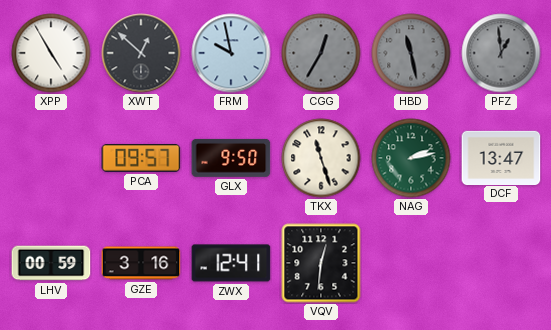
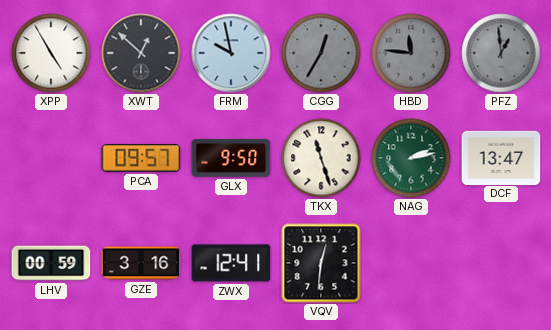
HBD: 11:28 -> 11:46 (411, 53)
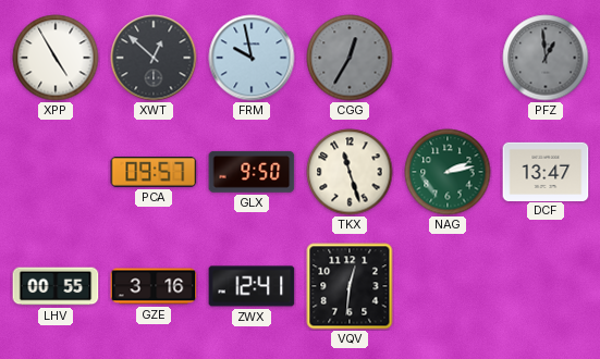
HBD: 11:46 -> none (411, 53)
LHV: 00:59 -> 00:55 (56, 286)
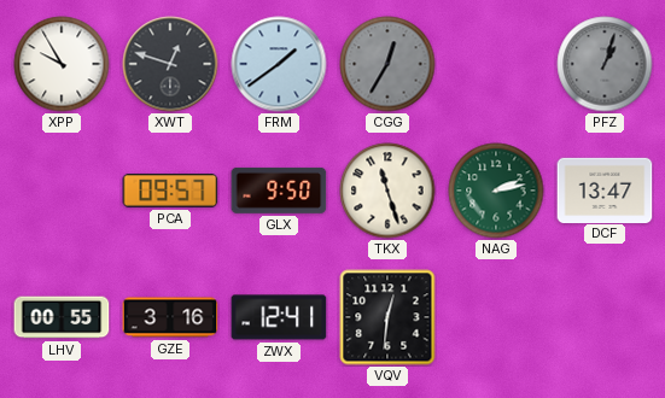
XPP: 4:55 -> 9:55 (62, 64)
XWT: 12:52 -> 12:48 (170, 64)
FRM: 9:58 -> 1:39 (279, 64)
PFZ: 12:59 -> 1:03 (605, 64)
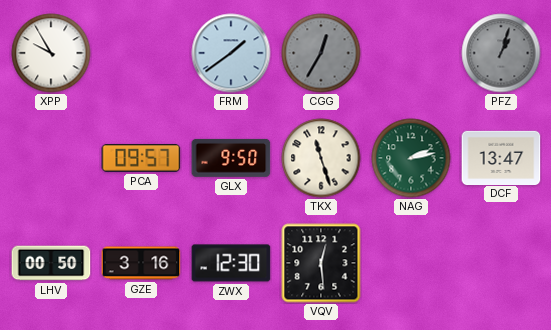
XWT: 12:48 -> none (170, 64)
LHV: 00:55 -> 00:50 (51, 263)
ZWX: 12:41 -> 12:30 (231, 263)
VQV: 12:31 -> 12:29 (321, 263)
